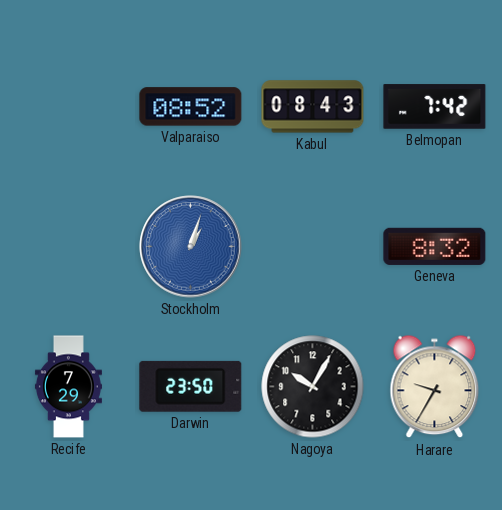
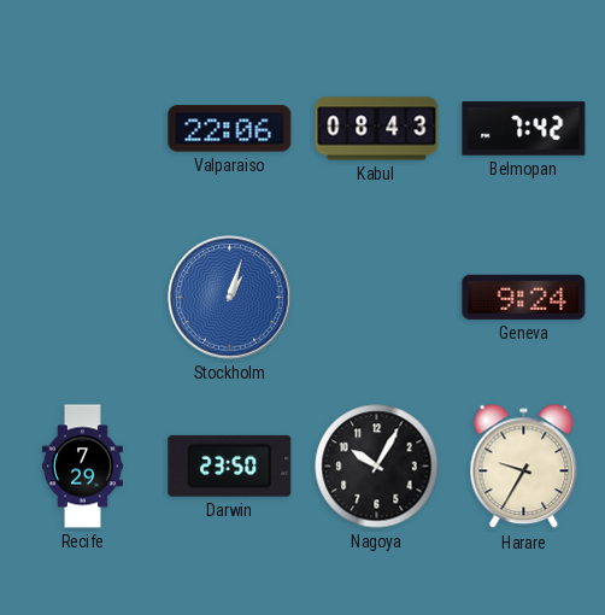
Valparaiso: 08:52 -> 22:06 (230, 129)
Geneva: 8:32 -> 9:24 (524, 297)
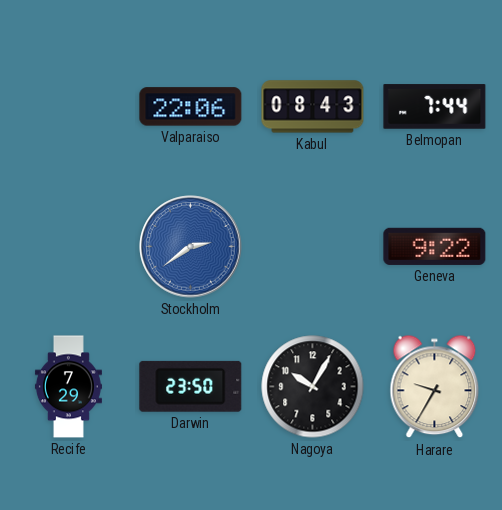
Belmopan: 7:42 -> 7:44 (435, 107)
Stockholm: 1:03 -> 2:39 (191, 247)
Geneva: 9:24 -> 9:22 (435, 246)
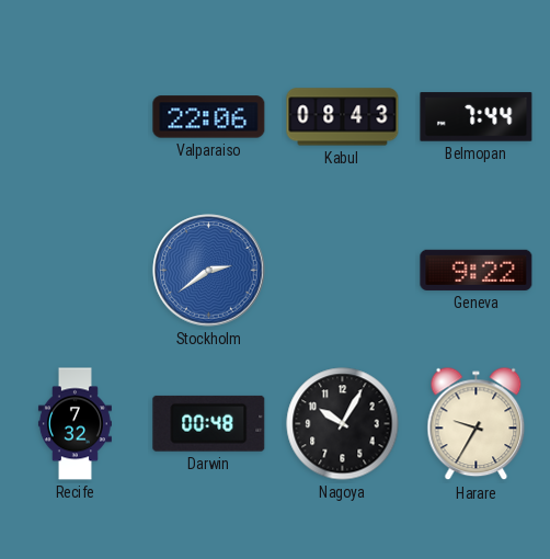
Recife: 7:29 -> 7:32 (75, 424)
Darwin: 23:50 -> 00:48 (209, 423)
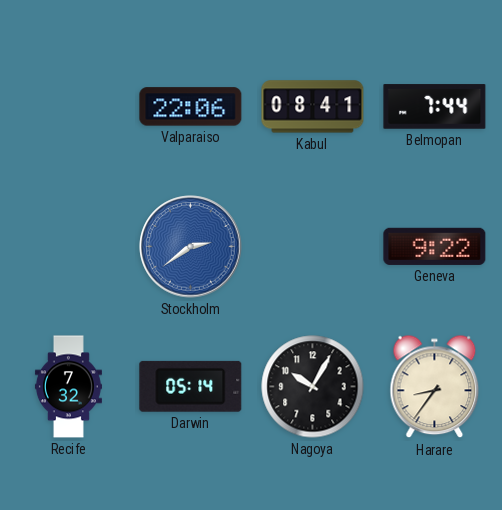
Kabul: 08:43 -> 08:41 (313, 107)
Darwin: 00:48 -> 05:14 (191, 386)
Harare: 9:35 -> 8:36 (435, 387)
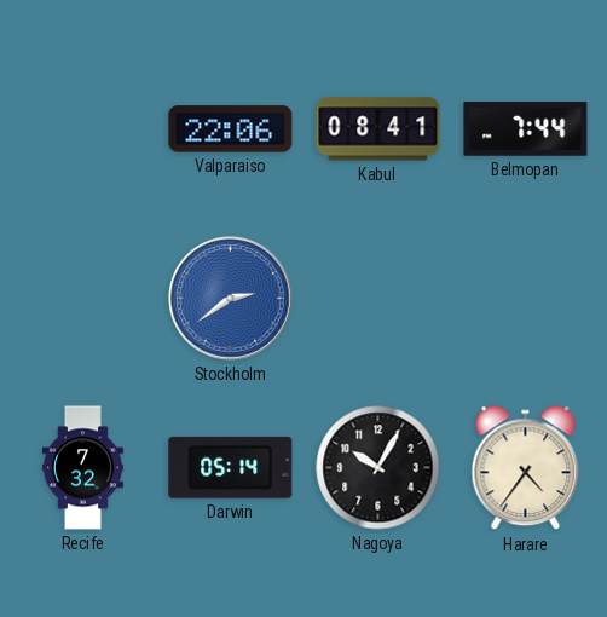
Geneva: 9:22 -> none (435, 246)
Harare: 8:36 -> 4:36 (526, 468)
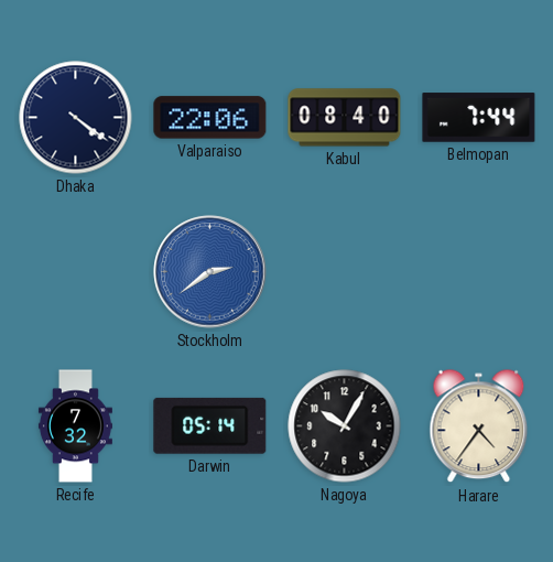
Dhaka: none -> 4:21 (76, 118)
Kabul: 08:41 -> 08:40 (345, 118)
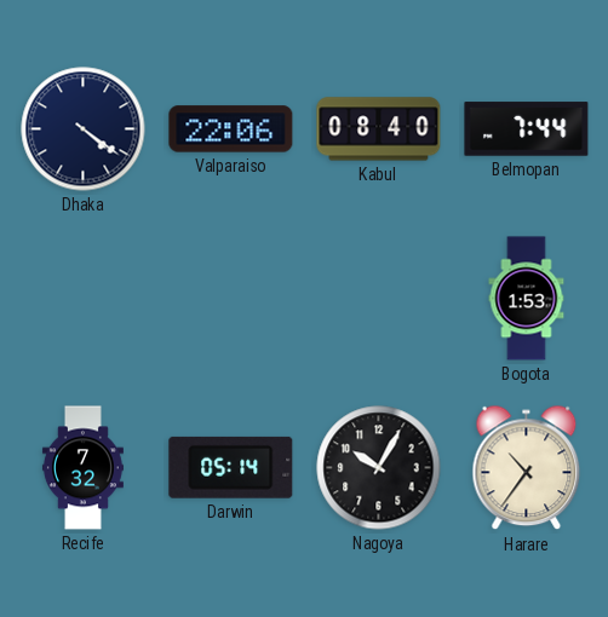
Stockholm: 2:39 -> none (210, 272)
Bogota: none -> 1:53 (527, 299)
Harare: 4:36 -> 10:36 (527, 468)
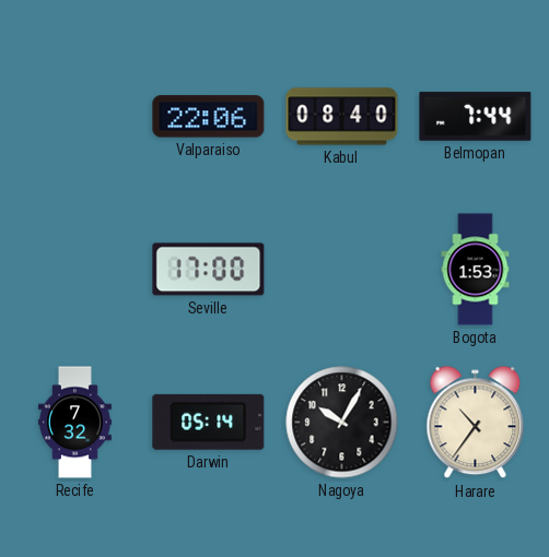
Dhaka: 4:21 -> none (84, 129)
Seville: none -> 17:00 (209, 270)
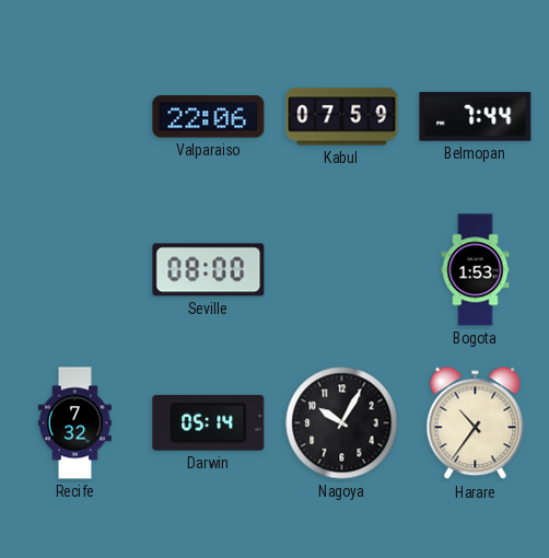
Kabul: 08:40 -> 07:59 (342, 117)
Seville: 17:00 -> 08:00 (209, 270)
